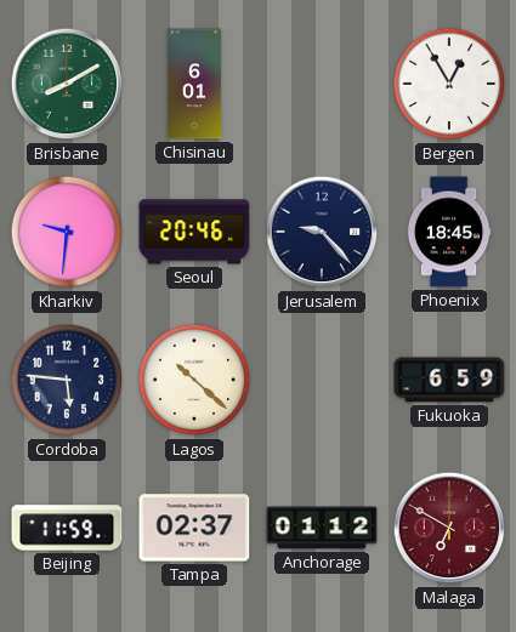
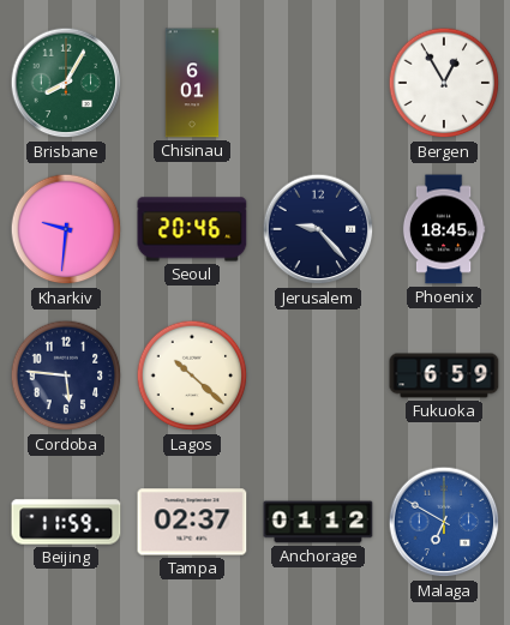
Brisbane: 8:10 -> 8:05 (66, 83)
Malaga dial: burgundy -> blue (444, 522)
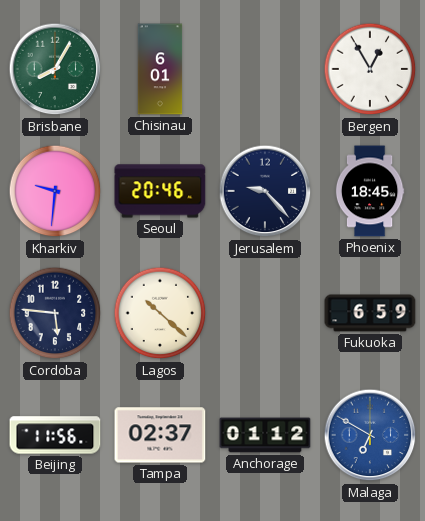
Beijing: 11:59 -> 11:56 (55, 435)
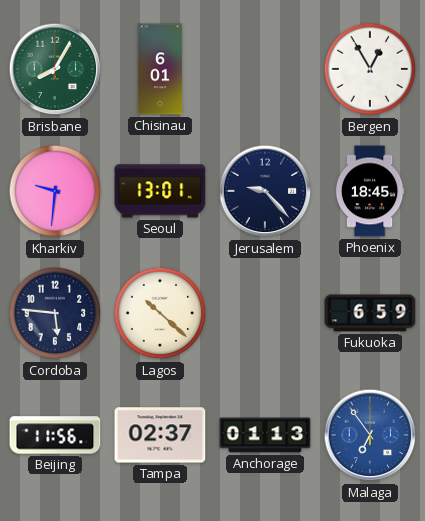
Seoul: 20:46 -> 13:01 (160, 191)
Anchorage: 01:12 -> 01:13 (265, 435)
Malaga: 6:50 -> 6:54 (370, 435)
